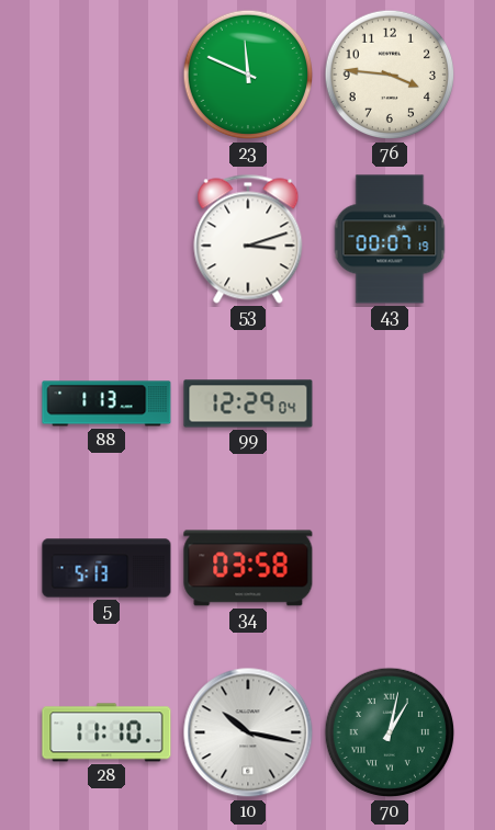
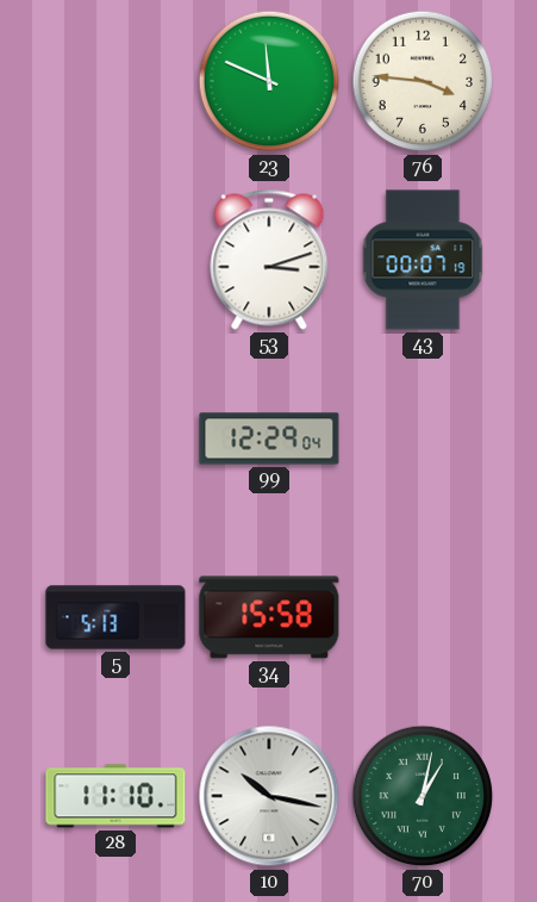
88: 1:13 -> none (106, 403)
34: 03:58 -> 15:58 (269, 617)
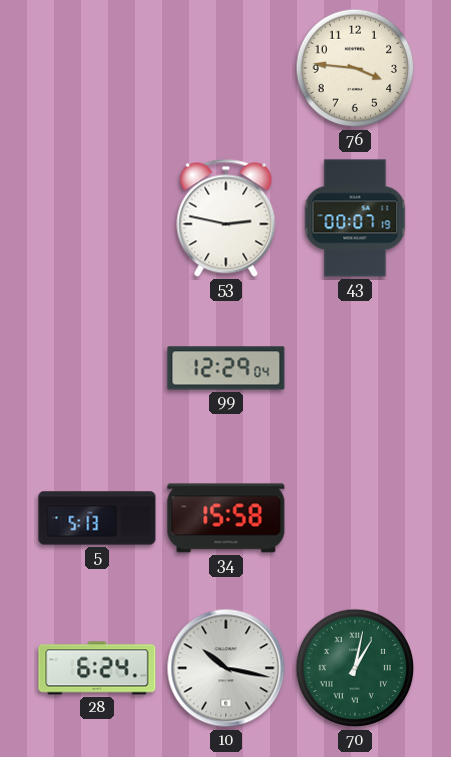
23: 11:49 -> none (269, 81)
53: 3:12 -> 2:47 (226, 218)
28: 11:10 -> 6:24 (97, 668)
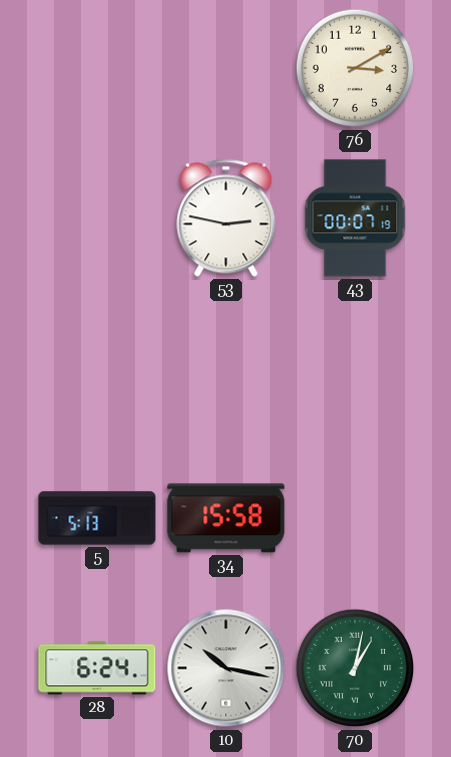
76: 3:46 -> 3:10 (355, 68)
99: 12:29 -> none (226, 368)
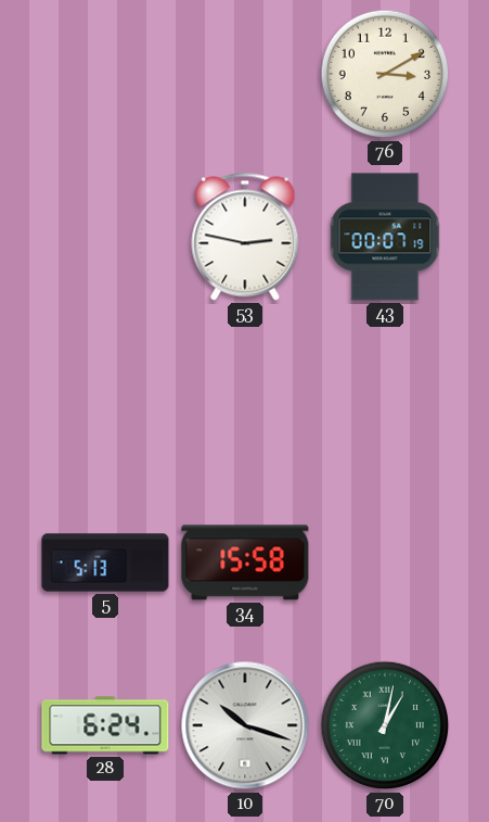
10: 10:17 -> 10:18 (245, 725)
